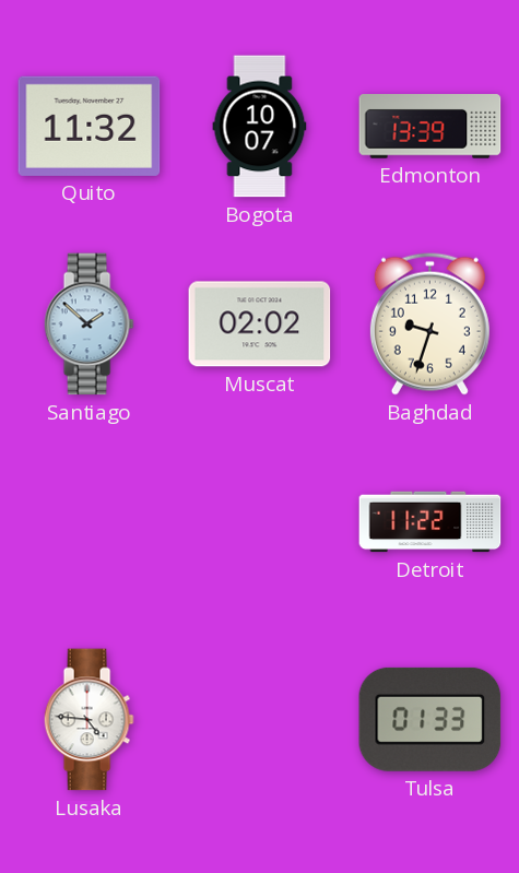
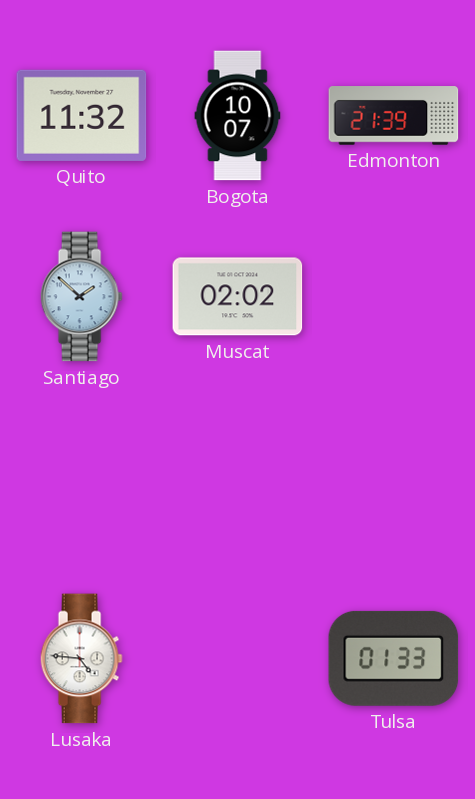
Edmonton: 13:39 -> 21:39 (394, 116)
Baghdad: 9:33 -> none (429, 323)
Detroit: 11:22 -> none (430, 522)
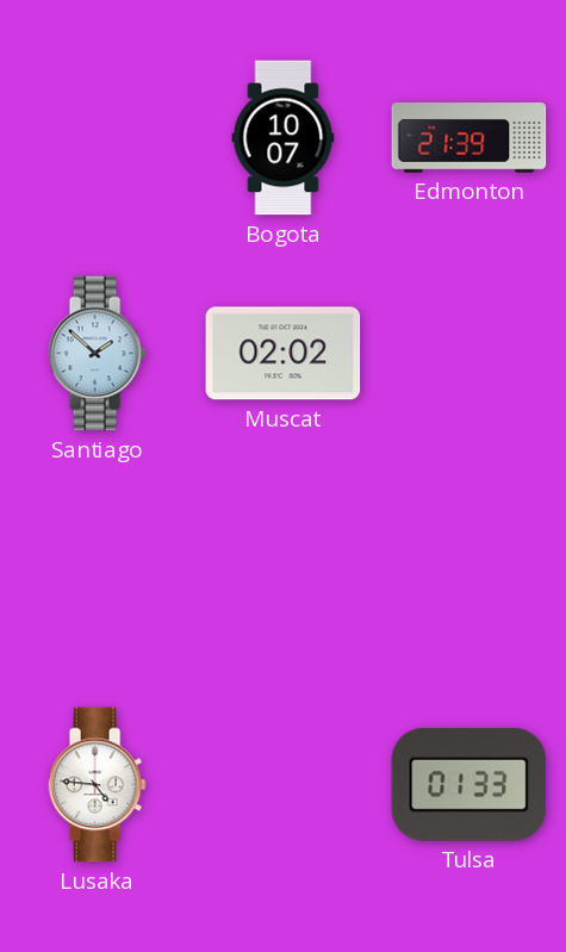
Quito: 11:32 -> none (82, 115)
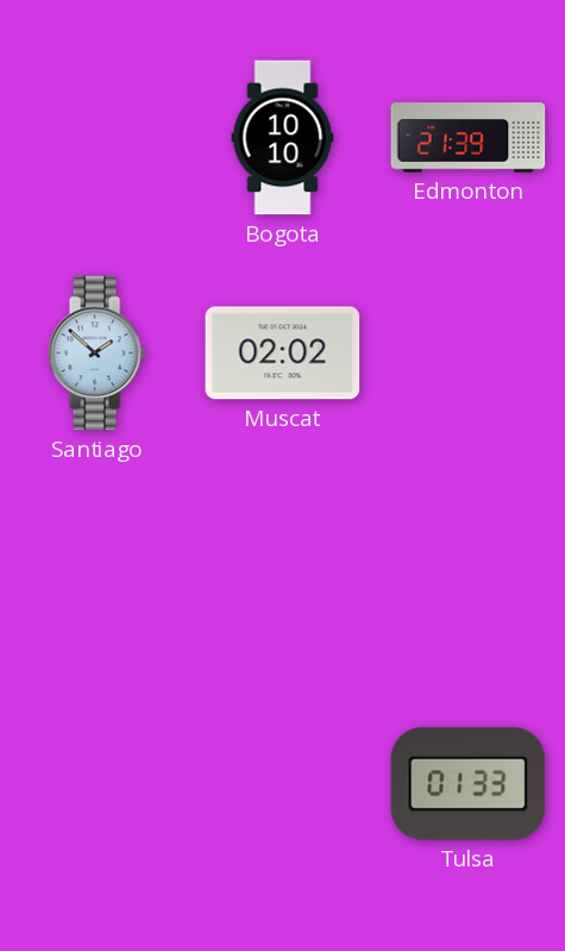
Bogota: 10:07 -> 10:10 (283, 138)
Lusaka: 4:46 -> none (97, 785)
